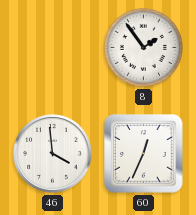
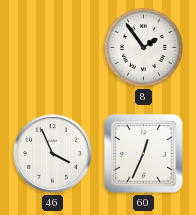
46: 3:59 -> 3:56 (53, 154)
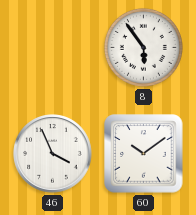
8: 1:54 -> 5:54 (143, 47)
60: 12:34 -> 10:09 (144, 154)
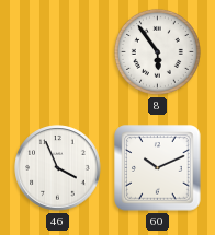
60: 10:09 -> 10:11 (158, 168)
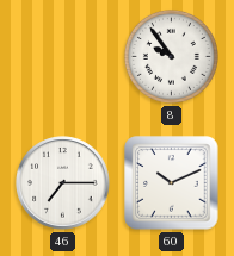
8: 5:54 -> 9:54 (171, 56)
46: 3:56 -> 7:15 (63, 183)
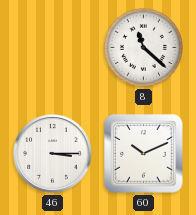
8: 9:54 -> 11:22 (143, 47)
46: 7:15 -> 3:15 (53, 154)
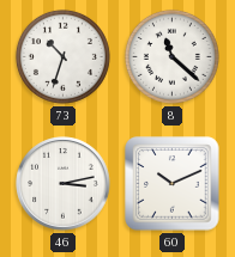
73: none -> 10:33 (62, 56)
46: 3:15 -> 3:13 (64, 184)
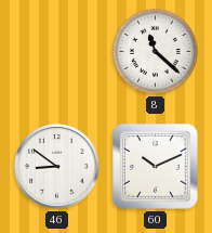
73: 10:33 -> none (62, 56)
46: 3:13 -> 8:51 (57, 167)
